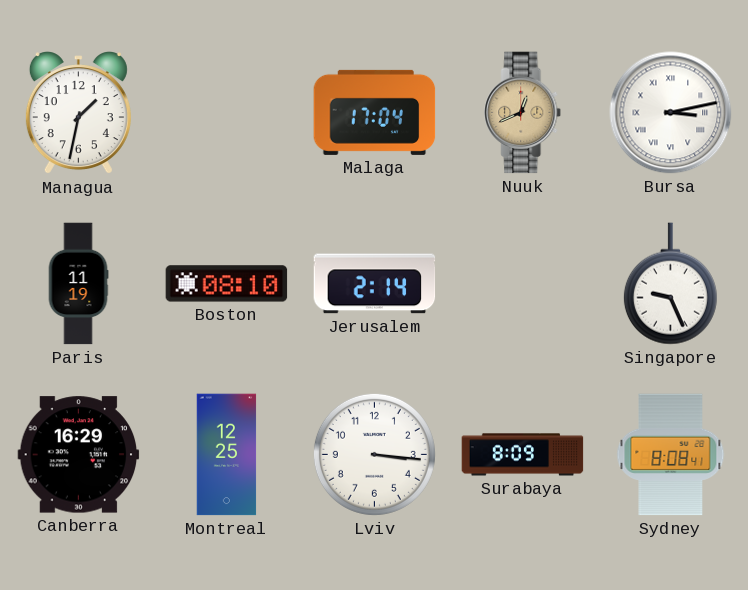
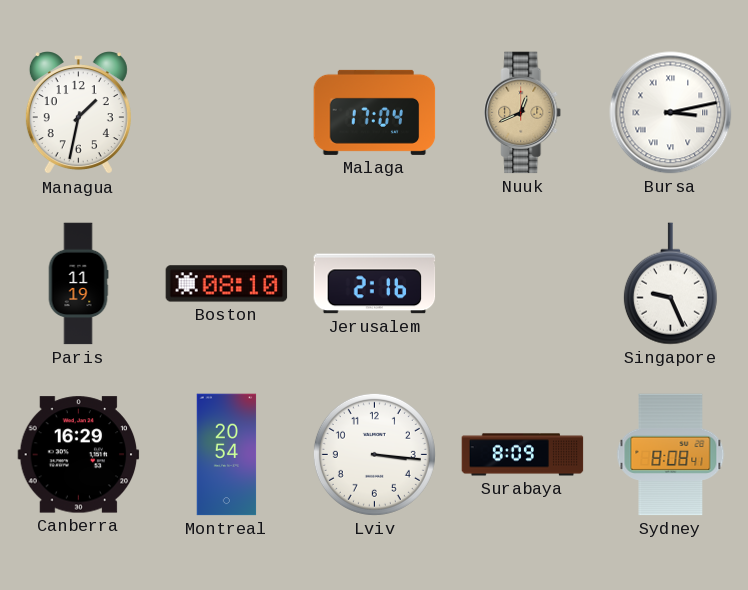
Jerusalem: 2:14 -> 2:16 (375, 284)
Montreal: 12:25 -> 20:54 (227, 455)
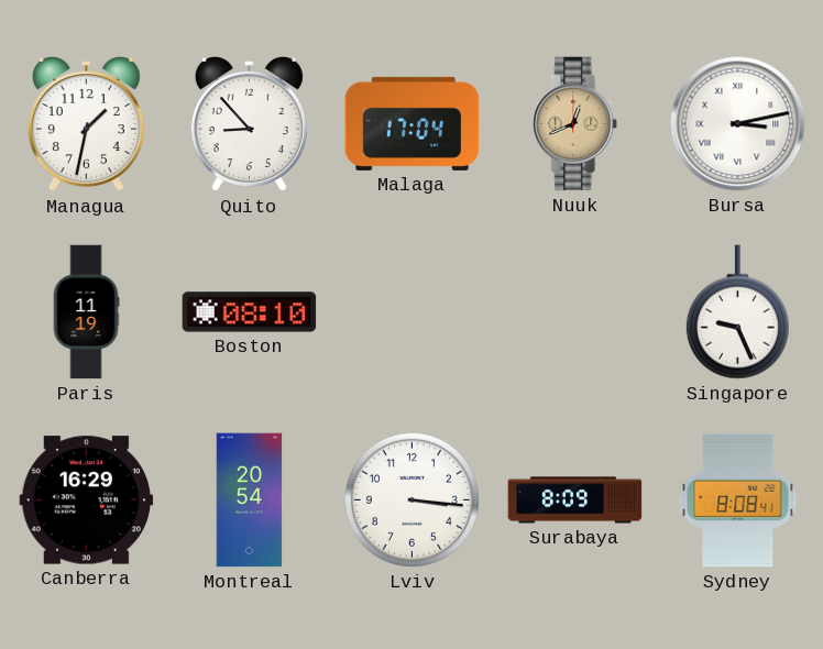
Quito: none -> 8:53 (249, 124)
Jerusalem: 2:16 -> none (375, 284)
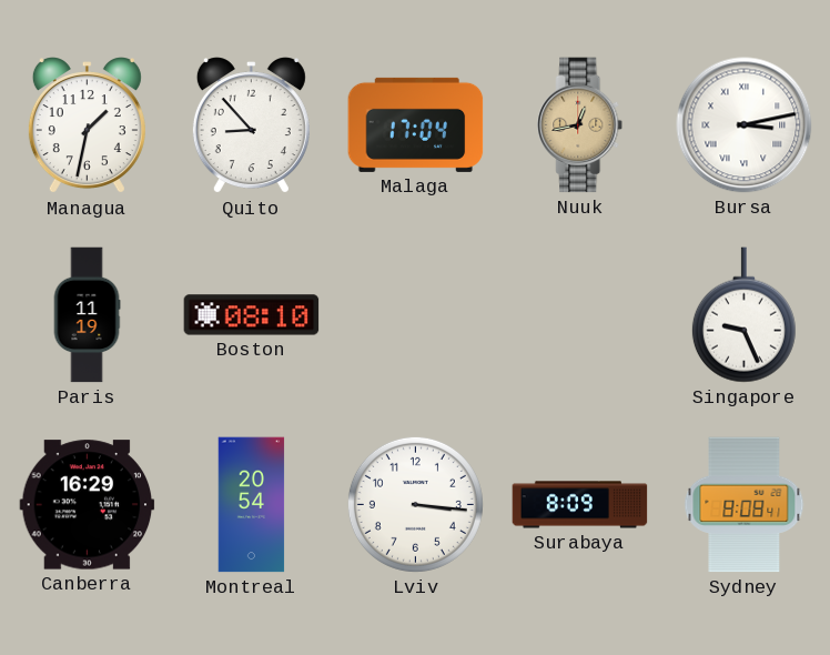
Nuuk: 12:41 -> 12:43 (580, 125)
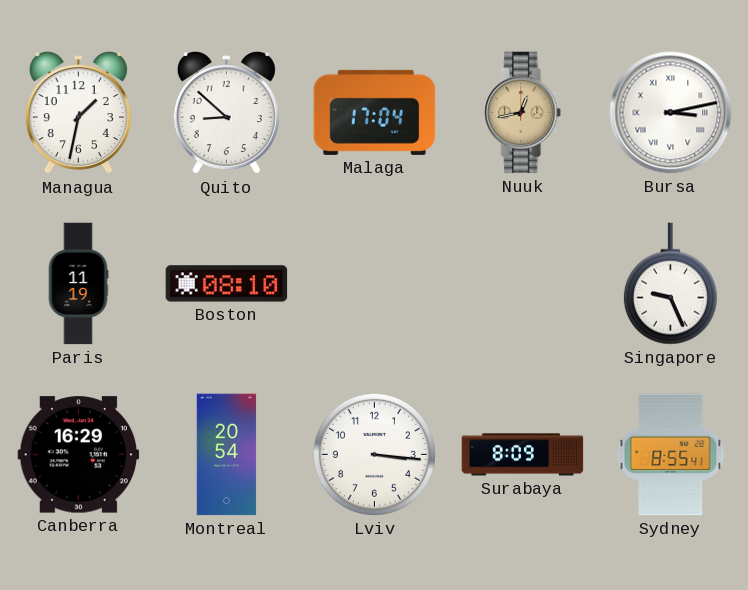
Quito: 8:53 -> 8:52 (226, 113)
Sydney: 8:08 -> 8:55 (671, 455)
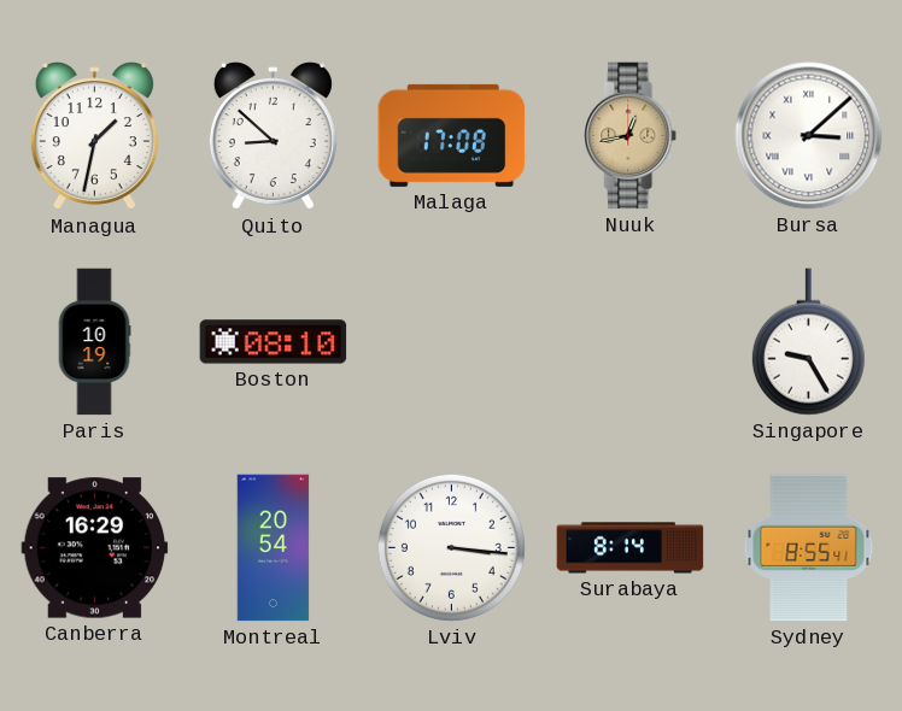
Malaga: 17:04 -> 17:08 (452, 135)
Bursa: 3:13 -> 3:08 (809, 136)
Paris: 11:19 -> 10:19 (94, 342)
Singapore: 9:26 -> 9:25 (808, 342)
Surabaya: 8:09 -> 8:14 (631, 548)
